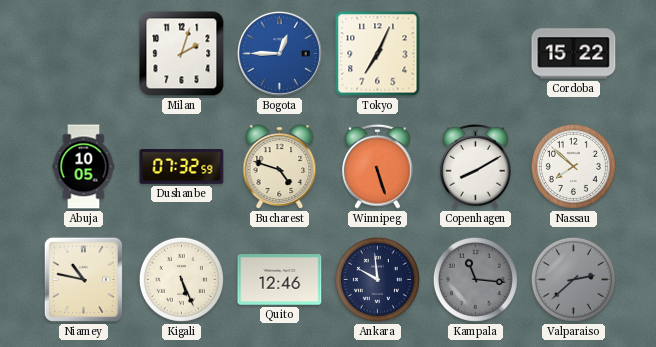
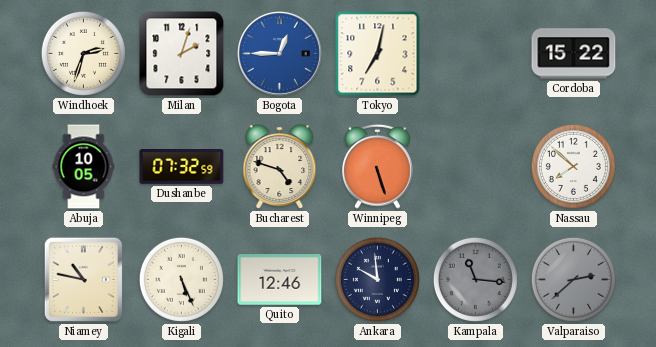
Windhoek: none -> 2:33 (83, 53)
Tokyo: 7:04 -> 7:02 (378, 54)
Copenhagen: 8:10 -> none (476, 166)
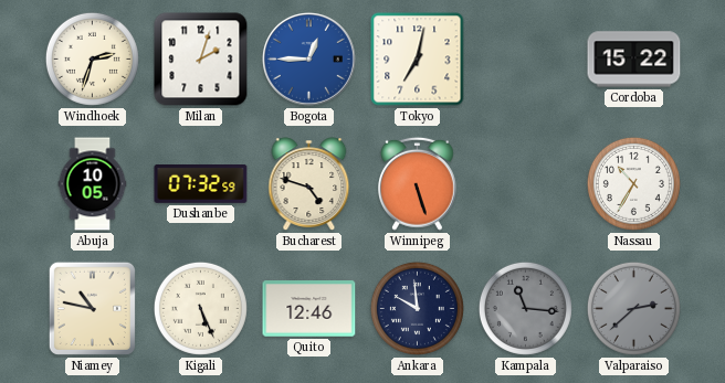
Nassau: 7:52 -> 10:35 (633, 183)
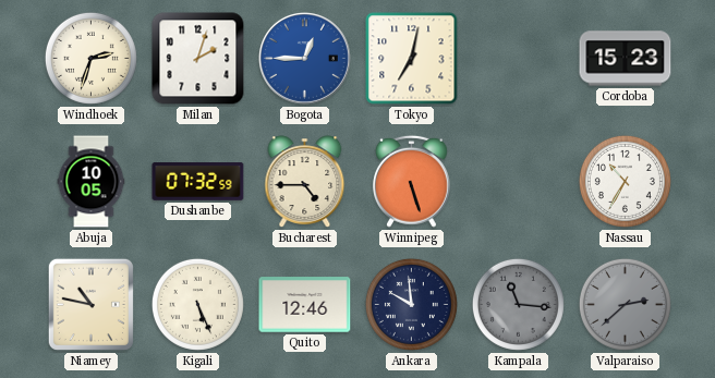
Cordoba: 15:22 -> 15:23 (626, 59)
Bucharest: 4:48 -> 4:45 (305, 182)
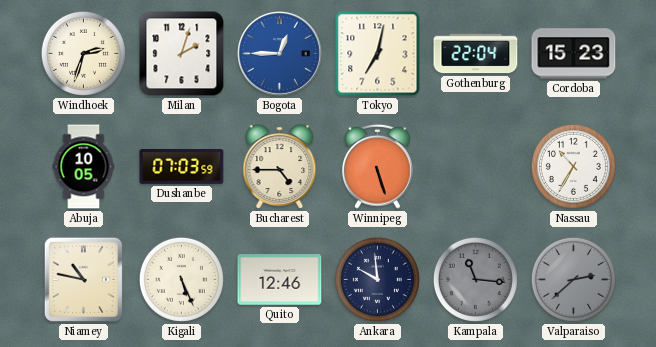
Gothenburg: none -> 22:04 (476, 54)
Dushanbe: 07:32 -> 07:03 (182, 167)
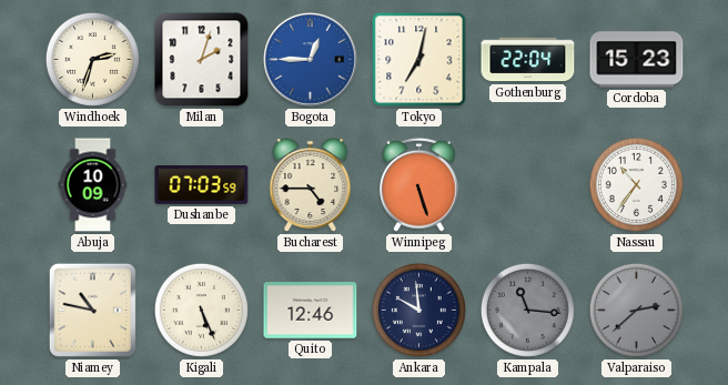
Abuja: 10:05 -> 10:09 (93, 185)
Nassau: 10:35 -> 10:36 (636, 184)
